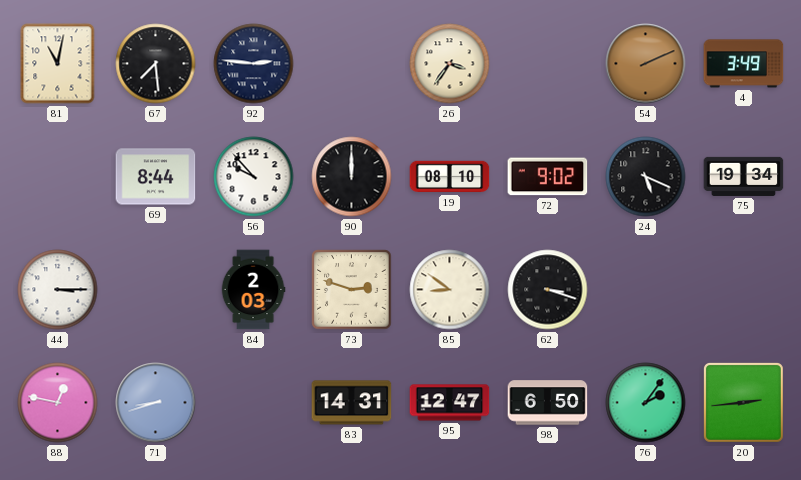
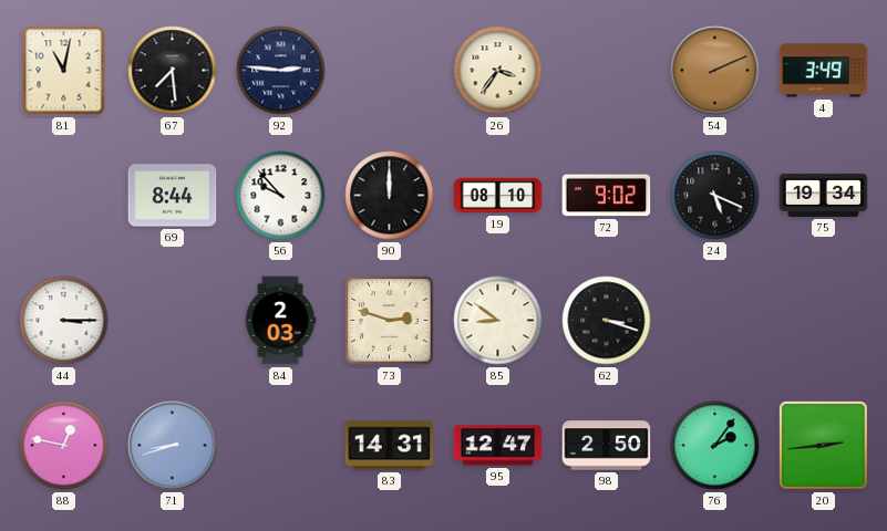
98: 6:50 -> 2:50 (607, 446)
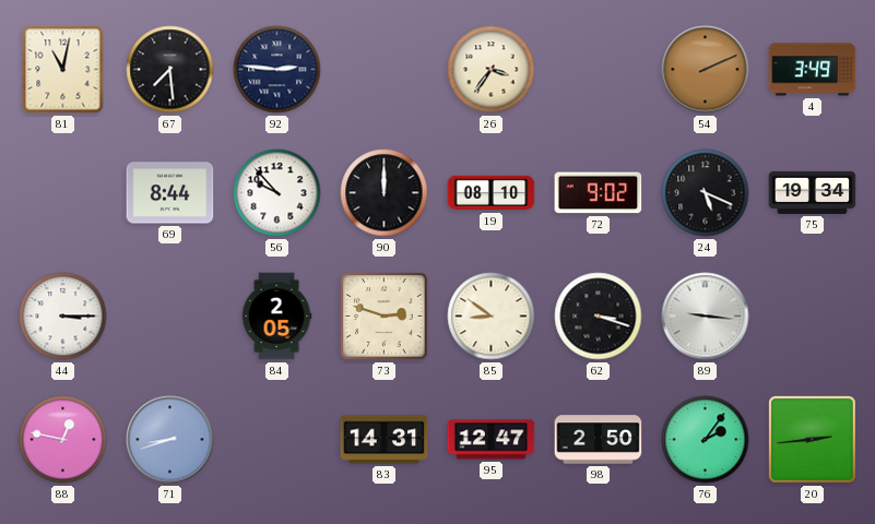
84: 2:03 -> 2:05 (276, 317)
89: none -> 9:16 (706, 317)
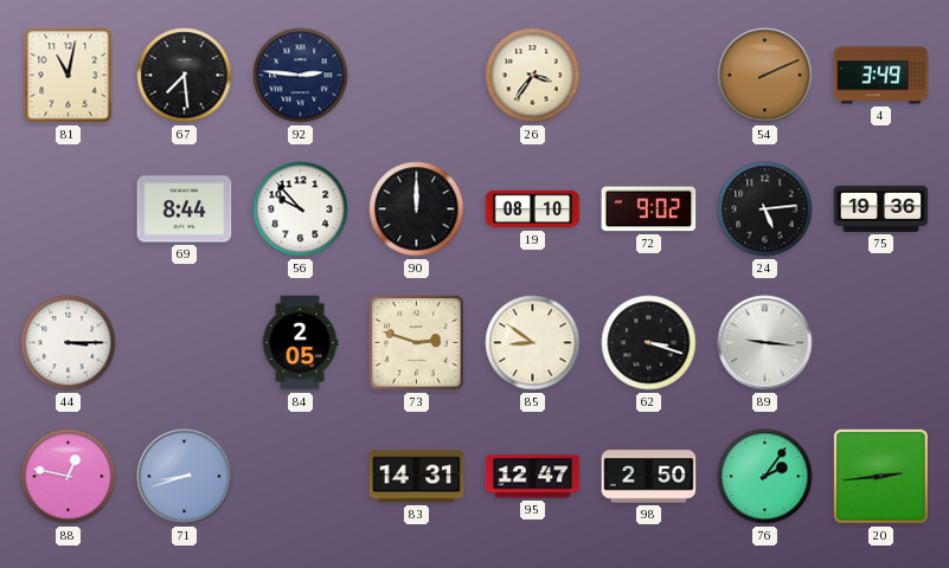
24: 5:19 -> 5:14 (765, 209)
75: 19:34 -> 19:36 (881, 208)
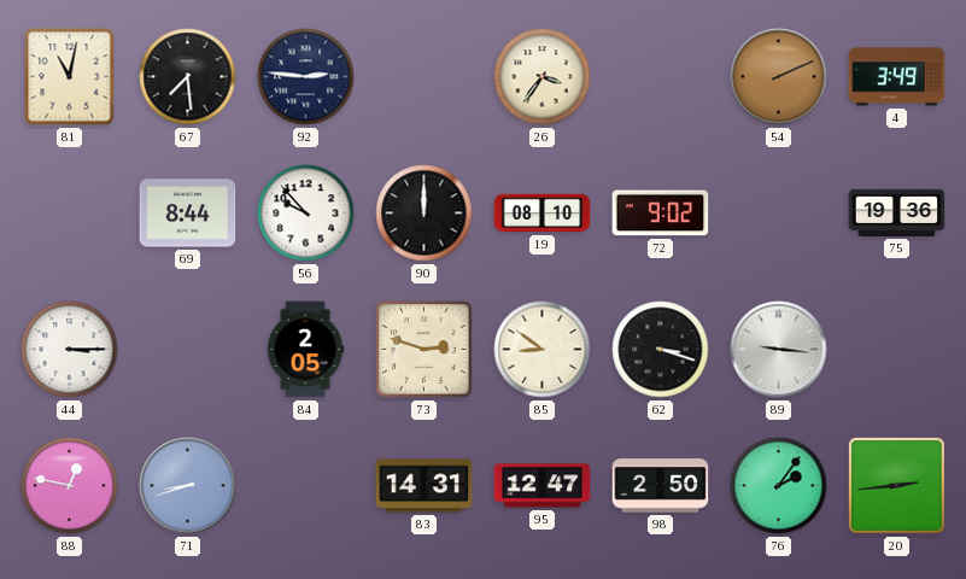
24: 5:14 -> none (765, 209)
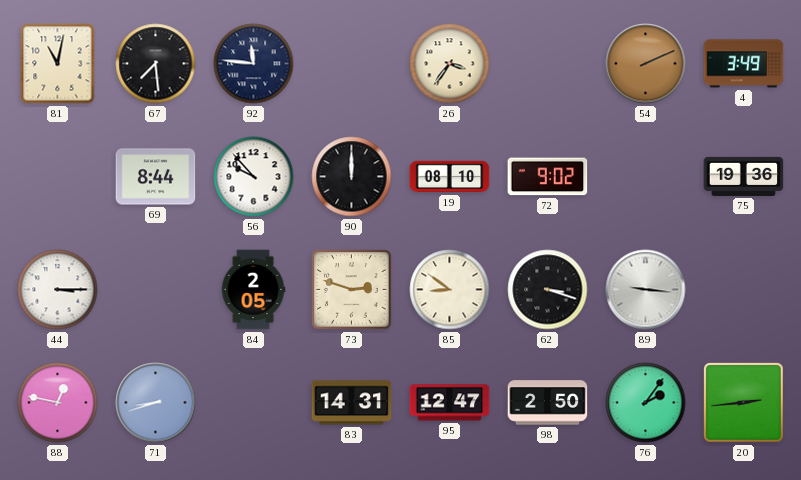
92: 2:46 -> 11:46 (254, 64)
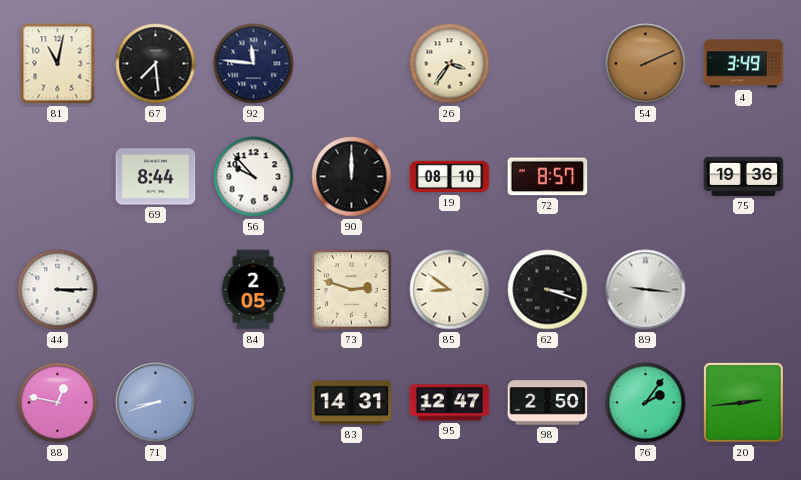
72: 9:02 -> 8:57 (548, 177)
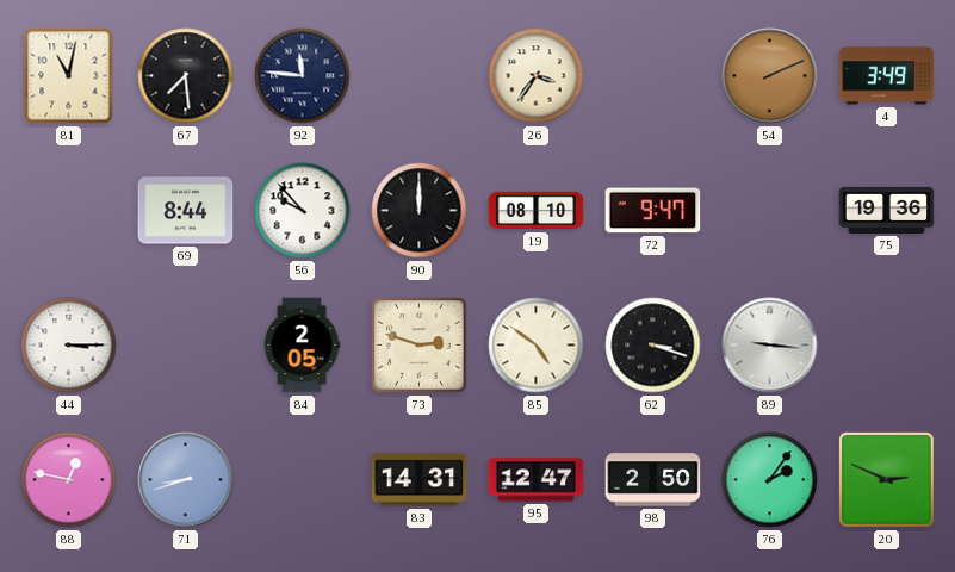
72: 8:57 -> 9:47 (653, 211)
85: 8:51 -> 4:51 (537, 346)
20: 2:44 -> 2:49 (886, 479)
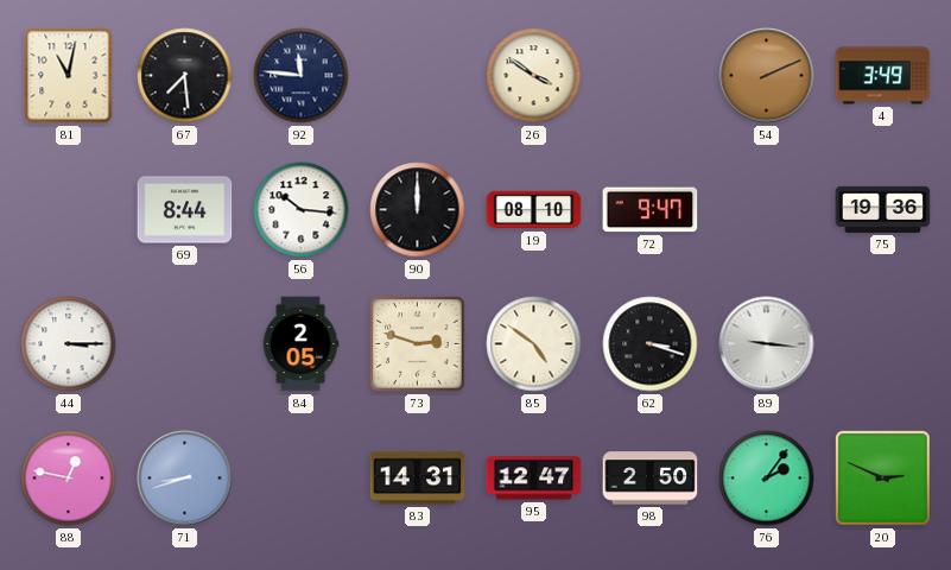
26: 3:36 -> 3:51 (534, 76)
56: 9:53 -> 10:16 (302, 210)
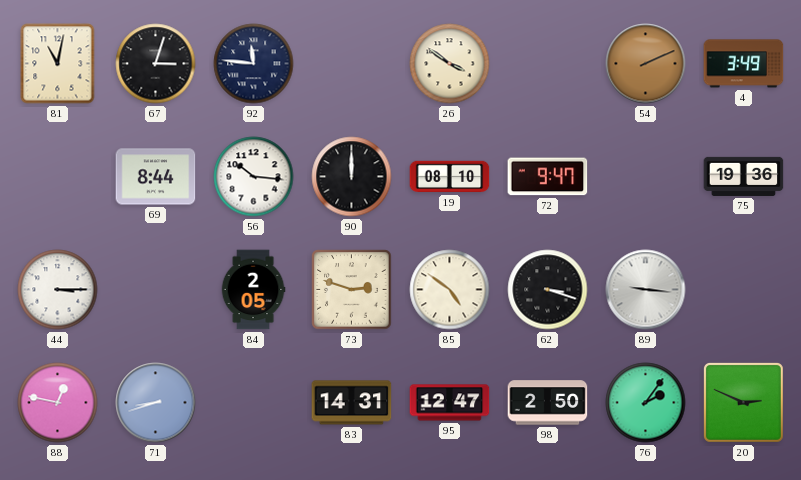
67: 7:29 -> 3:03 (156, 64)
